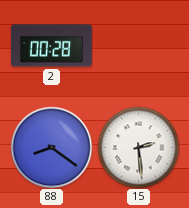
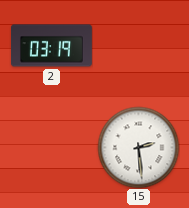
2: 00:28 -> 03:19 (51, 46)
88: 8:21 -> none (51, 147)
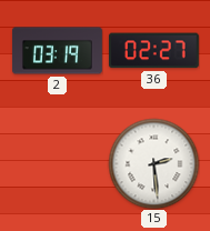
36: none -> 02:27 (153, 51)
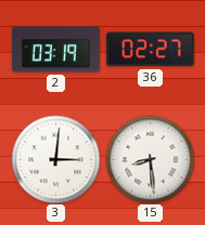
3: none -> 3:01 (55, 159)
15: 2:29 -> 8:29 (150, 159)
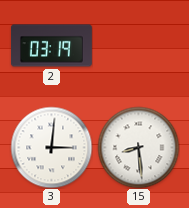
36: 02:27 -> none (150, 50)
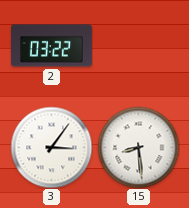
2: 03:19 -> 03:22 (51, 46)
3: 3:01 -> 3:06 (51, 147)
